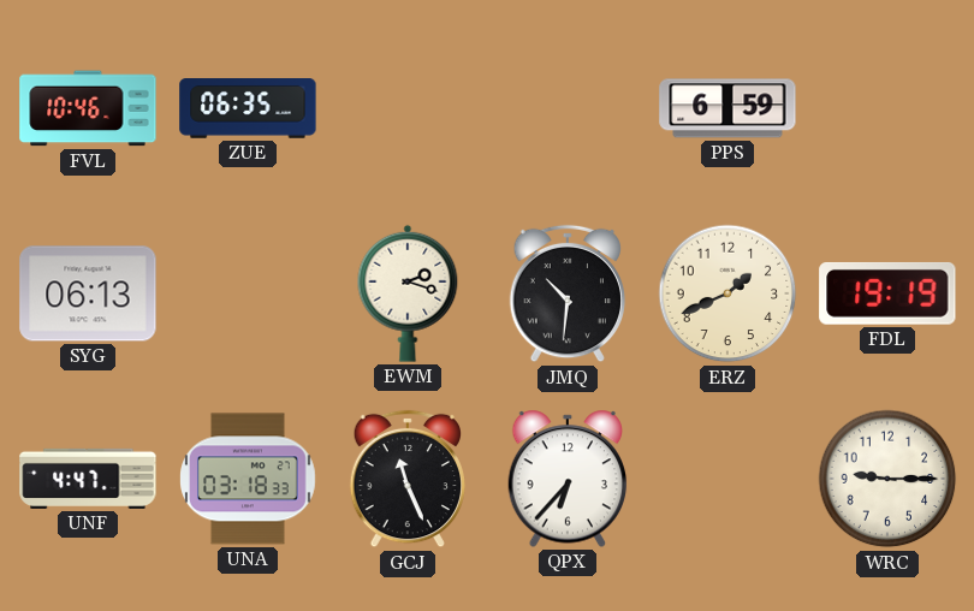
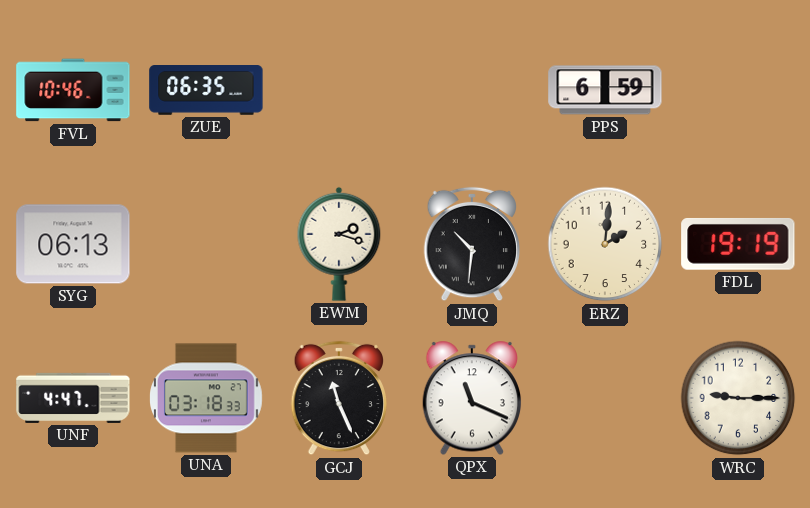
ERZ: 1:41 -> 2:01 (605, 244)
QPX: 6:37 -> 11:19 (472, 398)
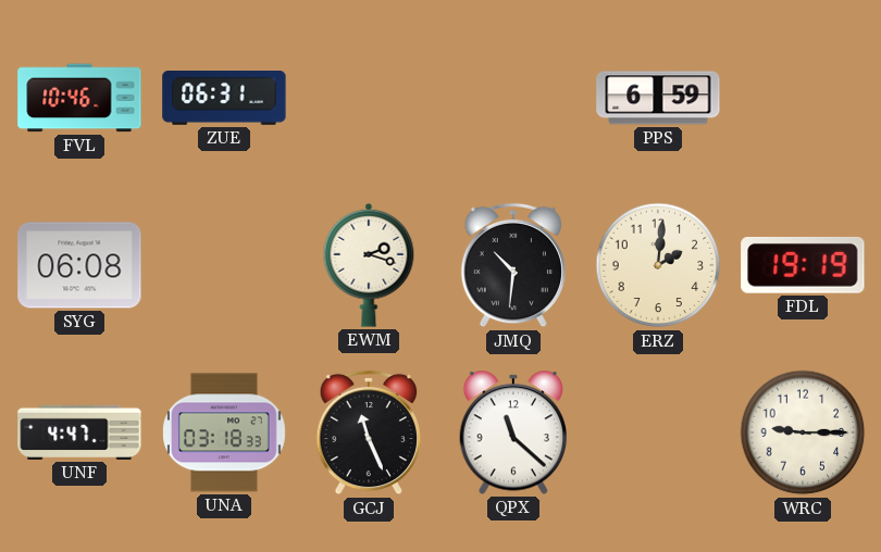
ZUE: 06:35 -> 06:31 (224, 99)
SYG: 06:13 -> 06:08 (79, 265)
QPX: 11:19 -> 11:22 (513, 432)
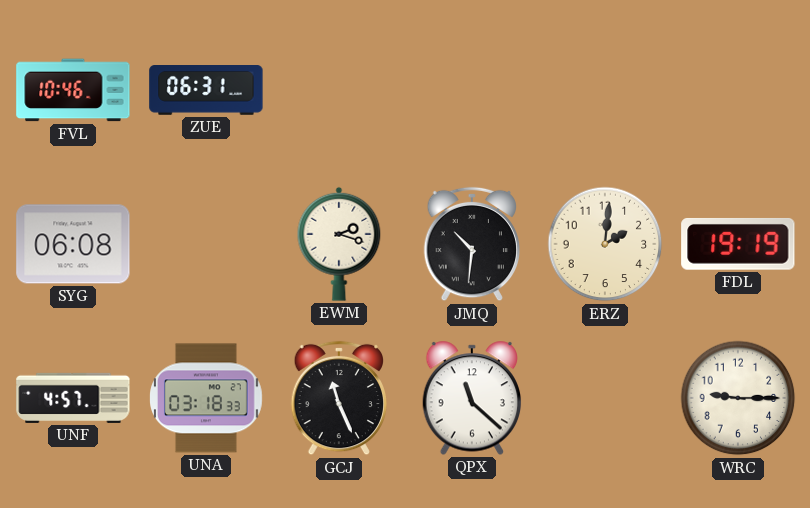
PPS: 6:59 -> none (658, 98)
UNF: 4:47 -> 4:57 (73, 398)
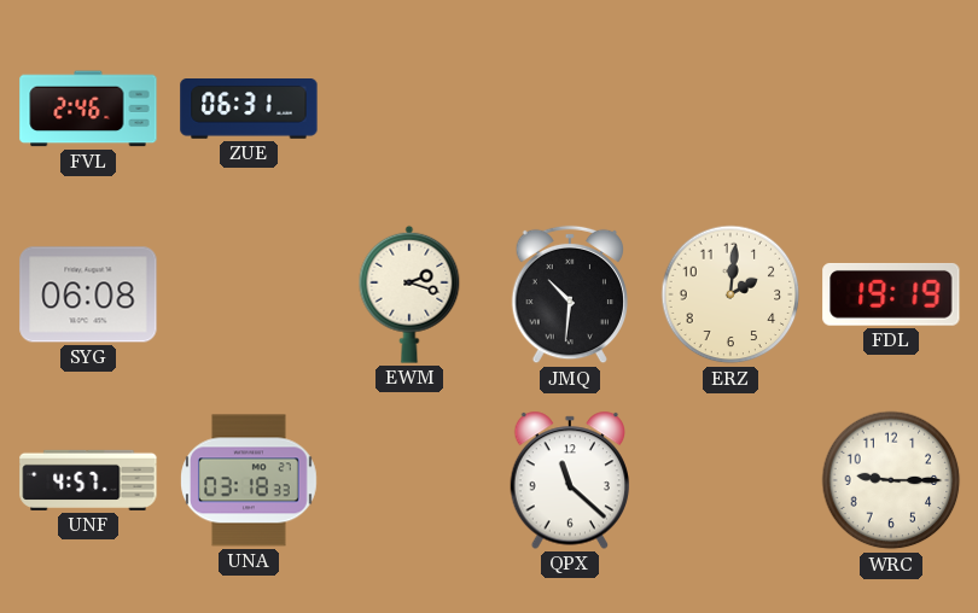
FVL: 10:46 -> 2:46 (88, 109)
GCJ: 11:26 -> none (338, 398)
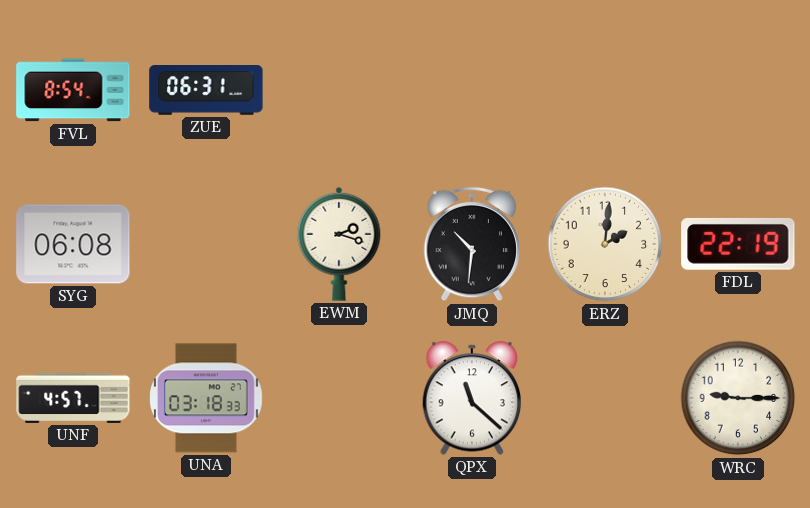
FVL: 2:46 -> 8:54 (73, 90)
FDL: 19:19 -> 22:19 (738, 244)
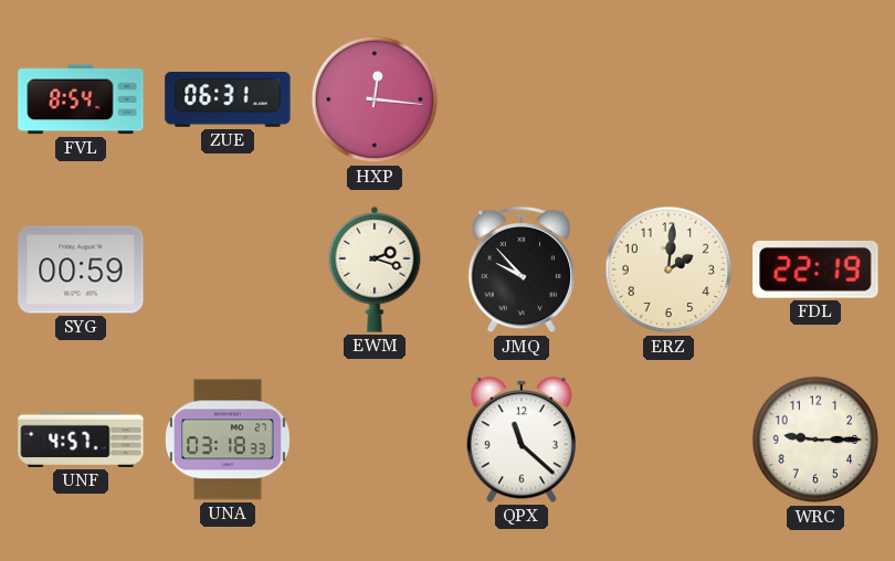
HXP: none -> 12:16 (375, 99)
SYG: 06:08 -> 00:59 (81, 269)
JMQ: 10:31 -> 9:53 (520, 269)
